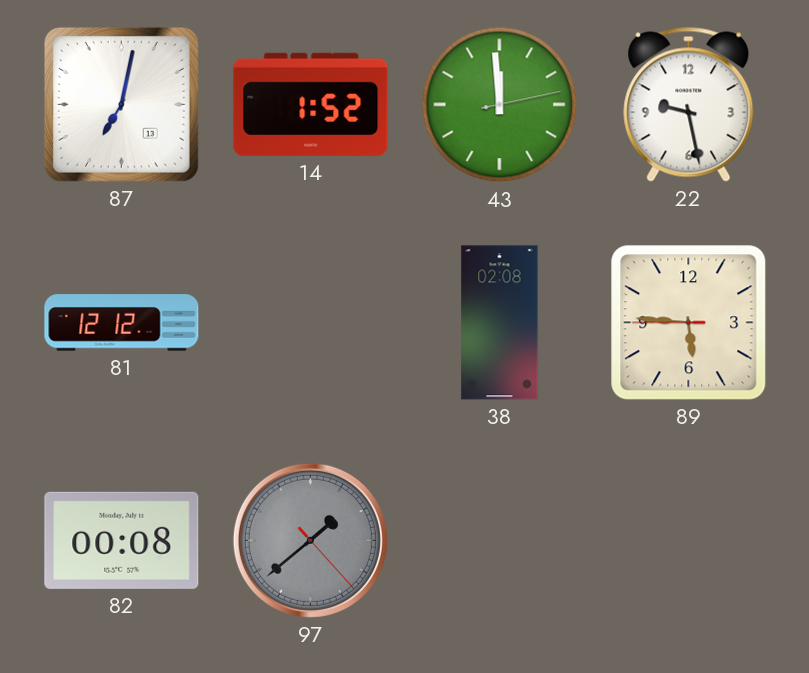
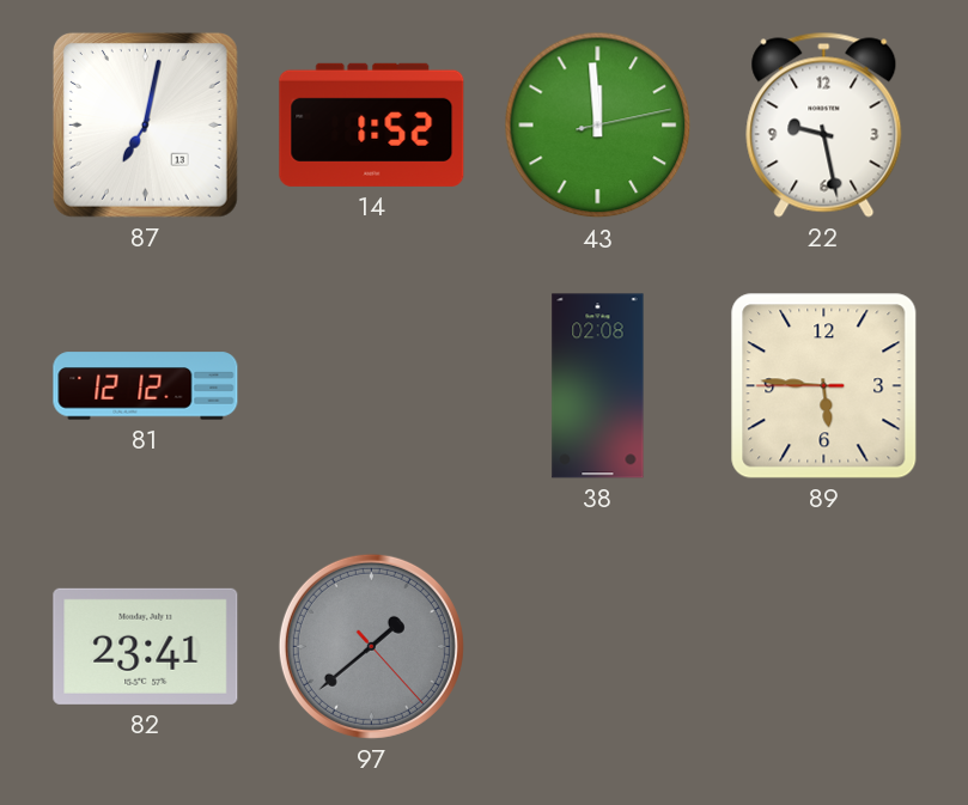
82: 00:08 -> 23:41 (146, 646)
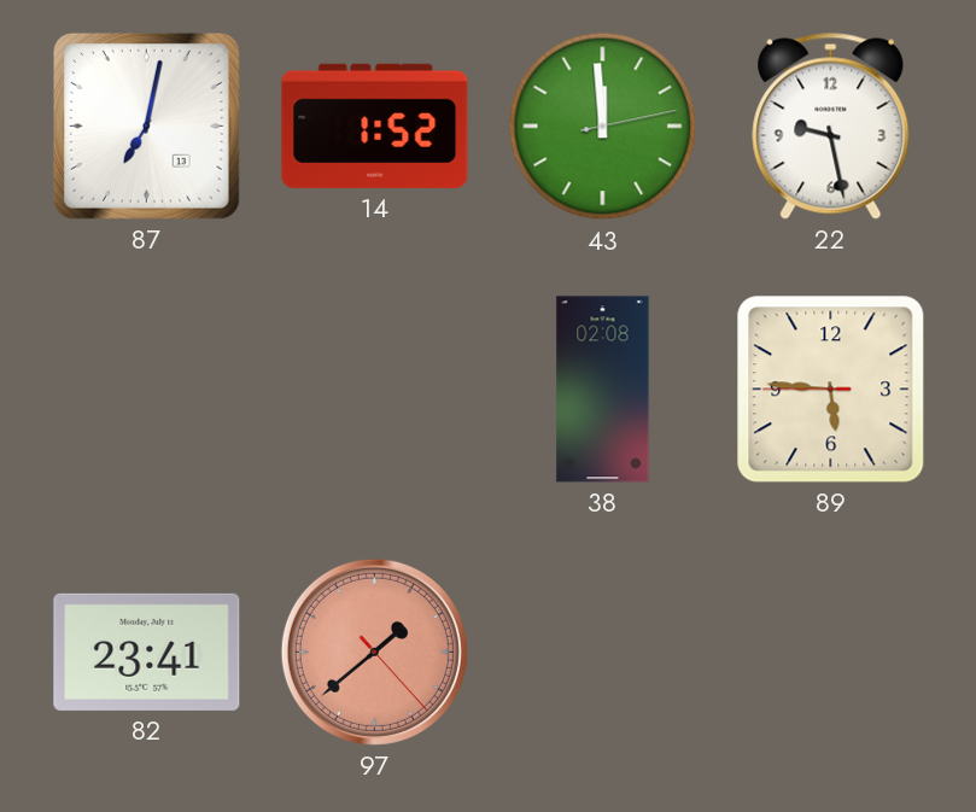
81: 12:12 -> none (146, 386)
97 dial: grey -> salmon (374, 652)
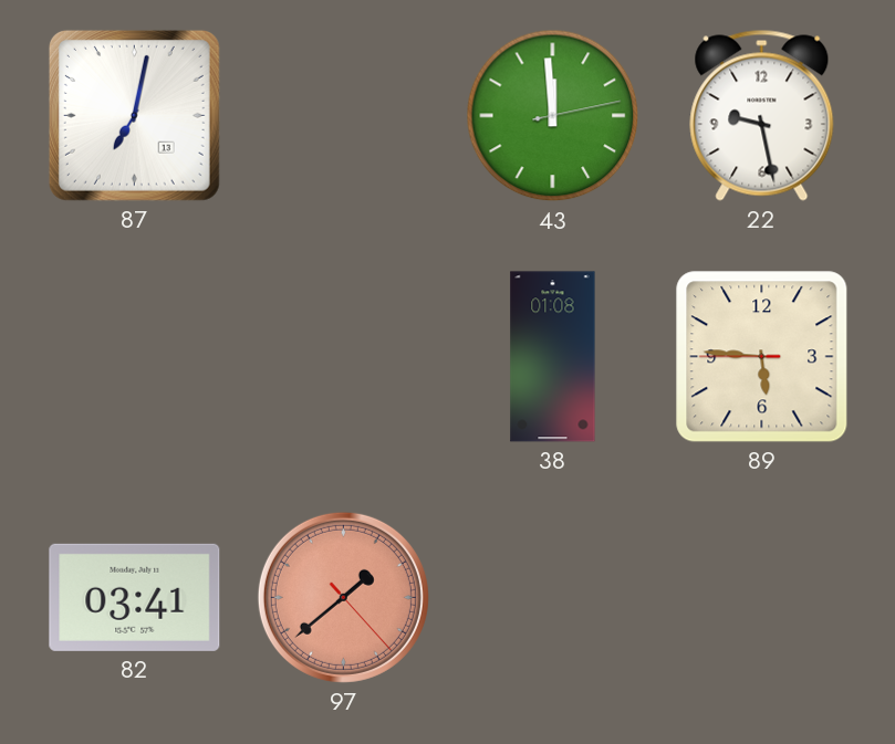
14: 1:52 -> none (375, 125)
38: 02:08 -> 01:08 (553, 357)
82: 23:41 -> 03:41 (135, 597)
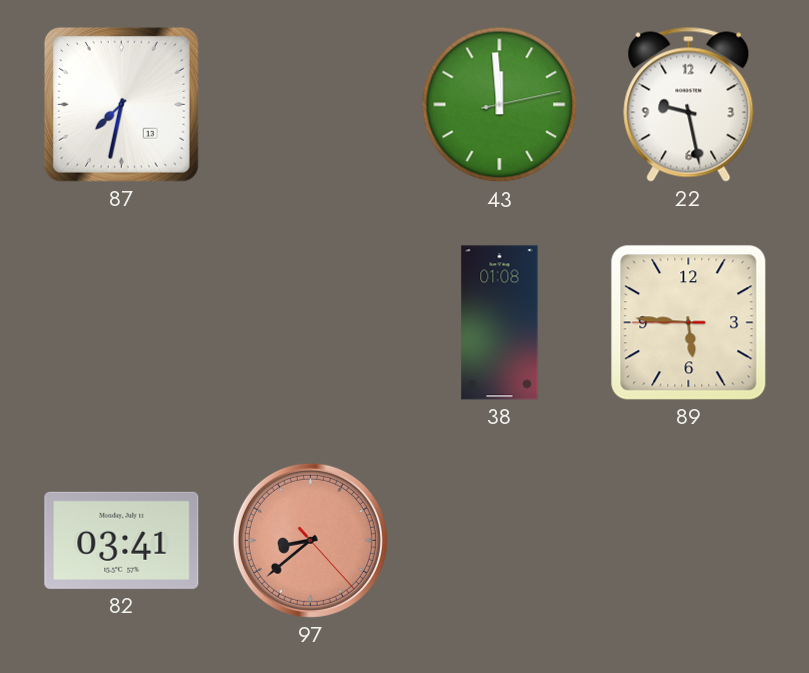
87: 7:02 -> 7:32 (121, 104)
97: 1:38 -> 8:38 (310, 540)
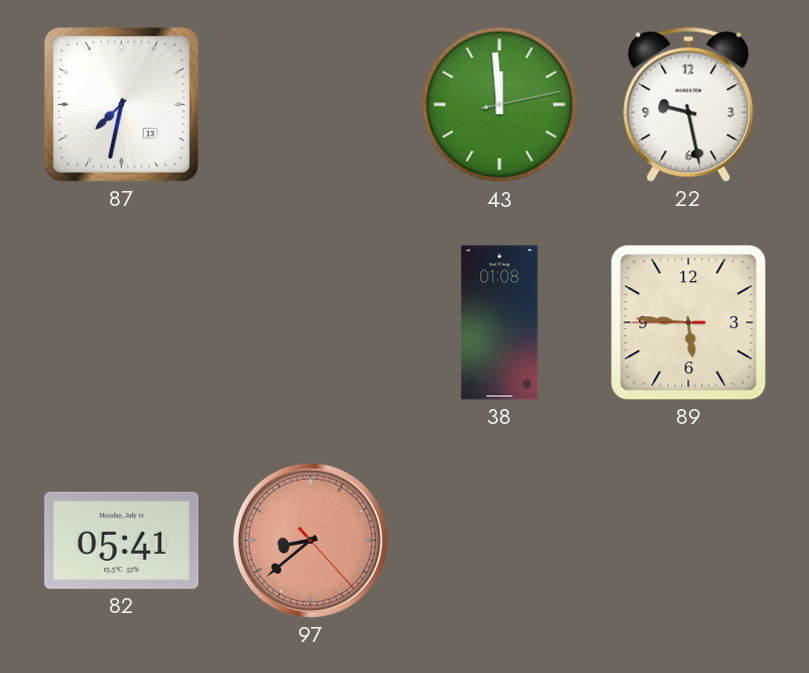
82: 03:41 -> 05:41 (122, 540)
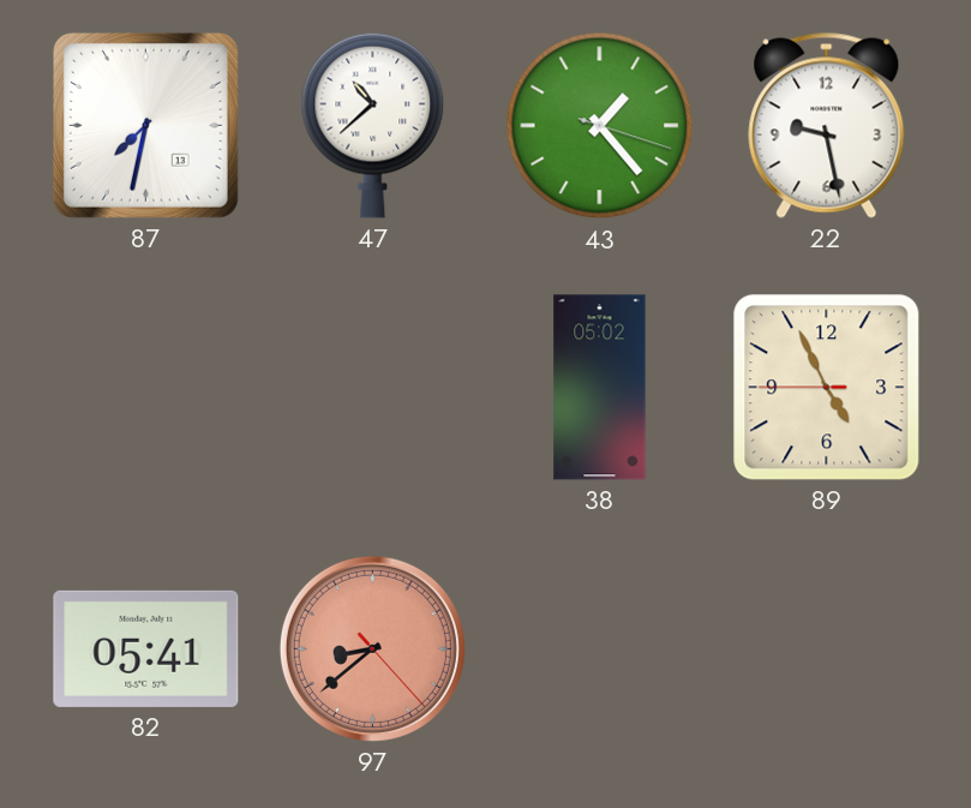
47: none -> 10:38 (373, 125)
43: 11:59 -> 1:23 (600, 126)
38: 01:08 -> 05:02 (600, 388)
89: 5:45 -> 4:55 (827, 388)
